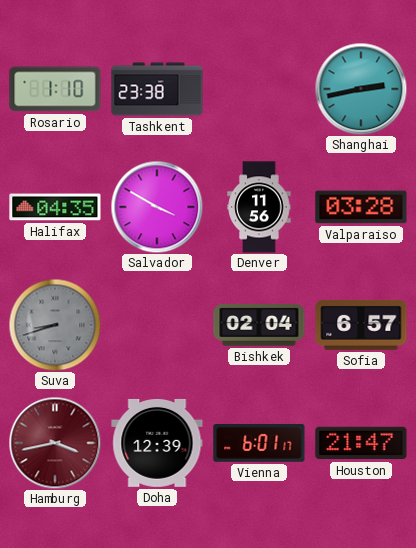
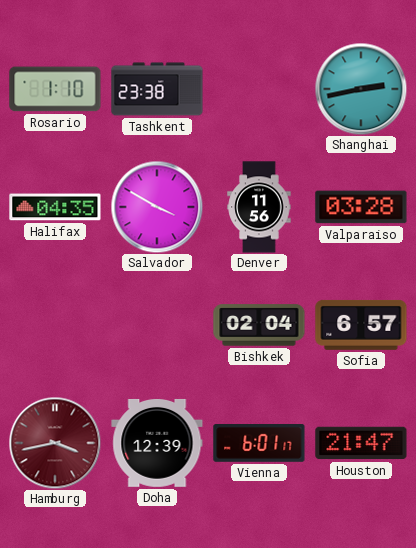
Suva: 8:42 -> none (55, 325)
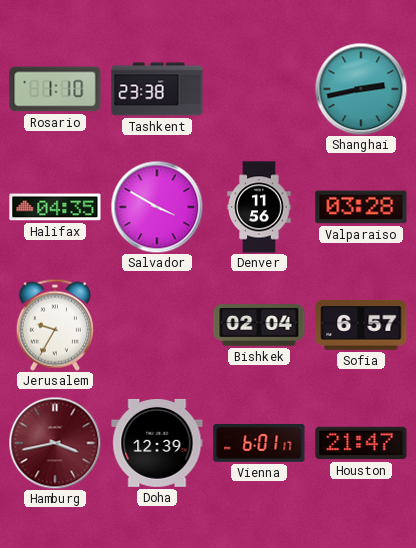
Jerusalem: none -> 9:35 (55, 325)
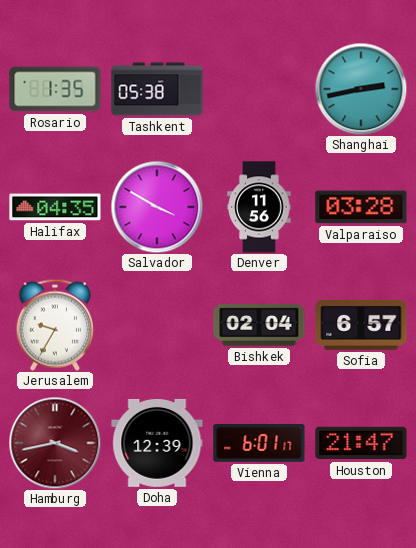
Rosario: 1:10 -> 1:35 (55, 89)
Tashkent: 23:38 -> 05:38 (157, 89)
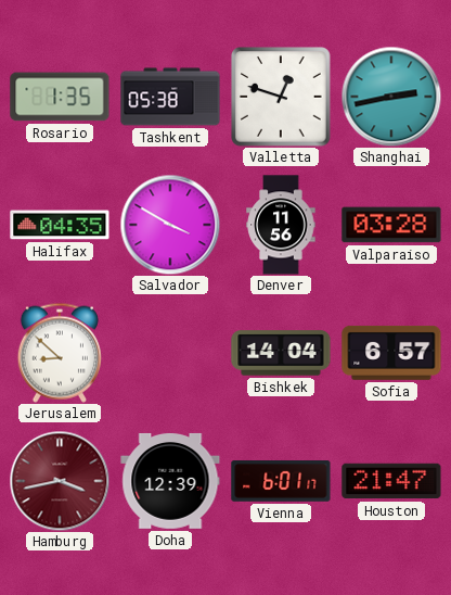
Valletta: none -> 12:48 (281, 97)
Jerusalem: 9:35 -> 8:52 (60, 353)
Bishkek: 02:04 -> 14:04 (281, 353)
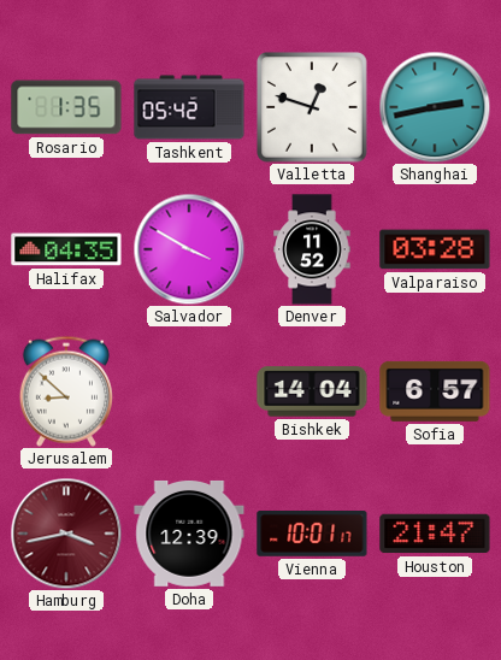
Tashkent: 05:38 -> 05:42 (189, 107)
Denver: 11:56 -> 11:52 (312, 249)
Vienna: 6:01 -> 10:01 (312, 535)
